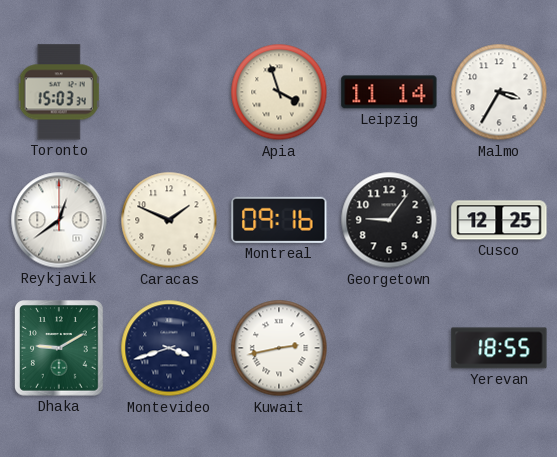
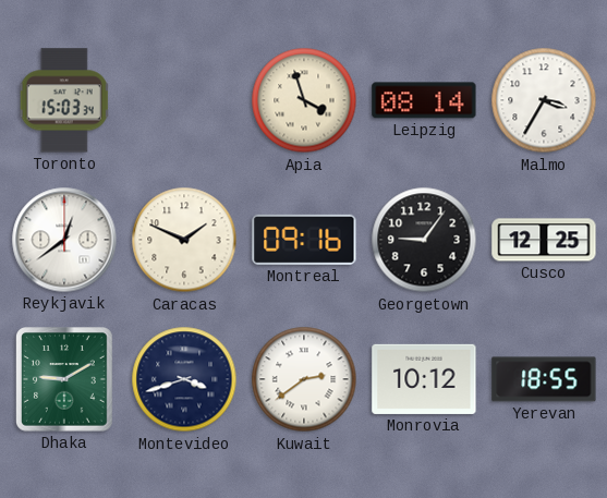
Leipzig: 11:14 -> 08:14 (424, 100)
Kuwait: 2:43 -> 2:39 (304, 379)
Monrovia: none -> 10:12 (424, 379)
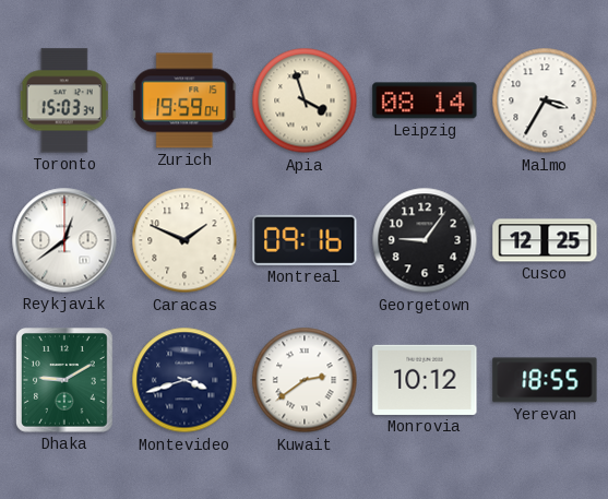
Zurich: none -> 19:59 (186, 100)
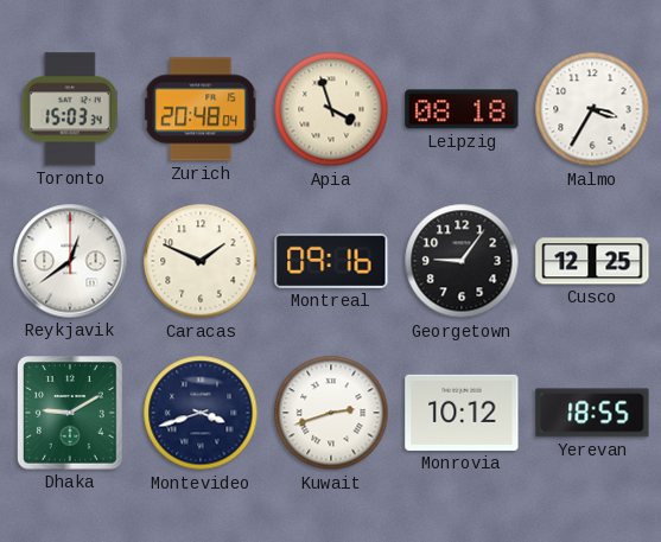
Zurich: 19:59 -> 20:48 (202, 109)
Leipzig: 08:14 -> 08:18 (462, 109)
Kuwait: 2:39 -> 2:42 (331, 413)
